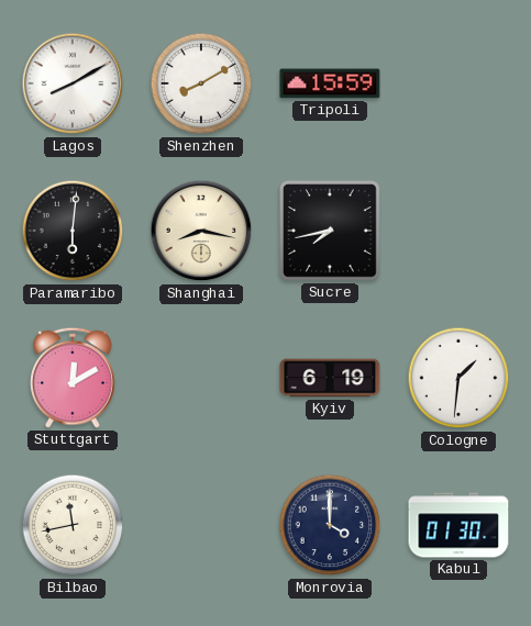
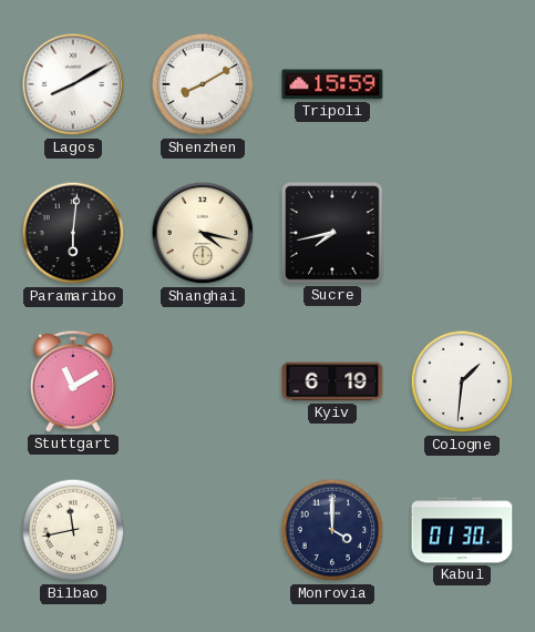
Shanghai: 8:17 -> 4:17 (203, 233)
Stuttgart: 12:10 -> 11:10 (74, 381)
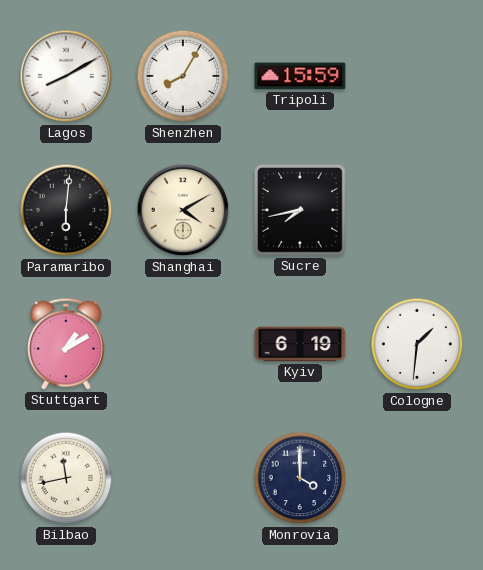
Shenzhen: 8:10 -> 8:05 (183, 76)
Shanghai: 4:17 -> 4:10 (183, 210)
Stuttgart: 11:10 -> 1:10 (67, 344)
Kabul: 01:30 -> none (462, 530)
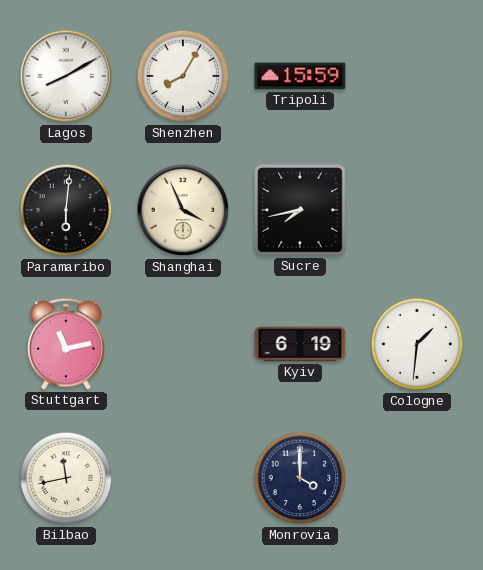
Shanghai: 4:10 -> 3:56 (183, 210)
Stuttgart: 1:10 -> 11:13 (67, 344)
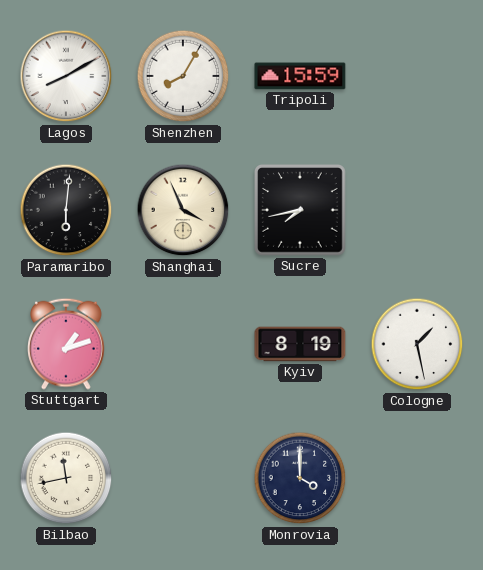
Stuttgart: 11:13 -> 1:12 (67, 344)
Kyiv: 6:19 -> 8:19 (300, 344)
Cologne: 1:31 -> 1:28 (417, 344)
